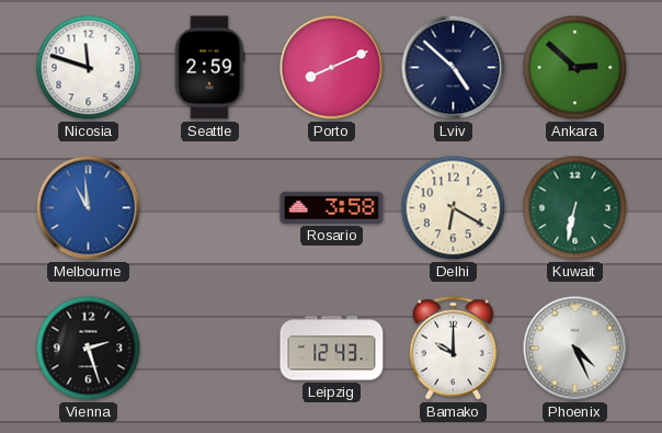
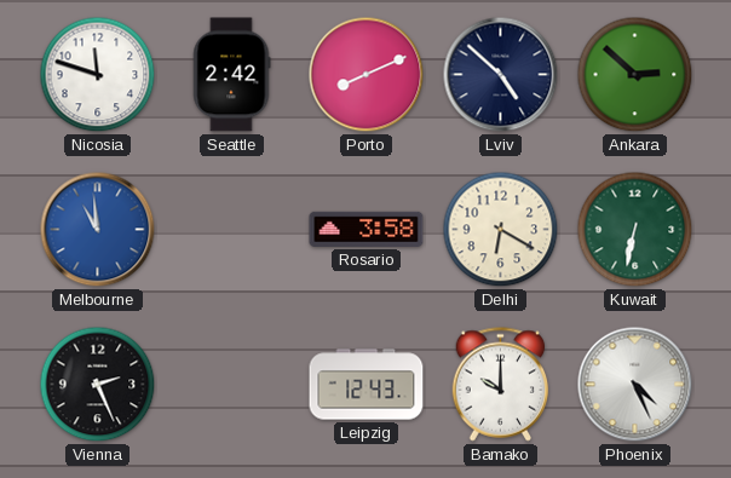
Seattle: 2:59 -> 2:42 (232, 75)
Vienna: 2:27 -> 2:26 (98, 385)
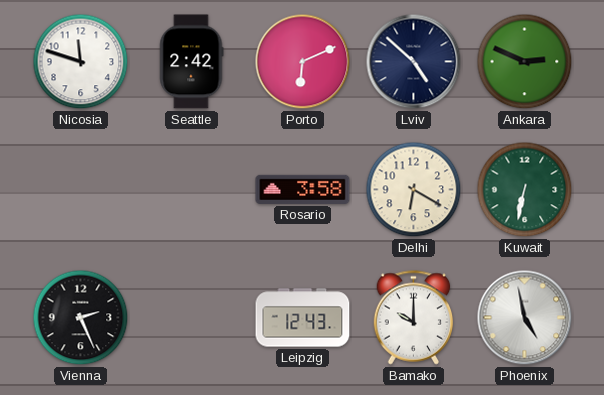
Porto: 8:11 -> 6:11 (303, 62)
Ankara: 2:52 -> 2:49 (525, 62)
Melbourne: 10:59 -> none (98, 230)
Phoenix: 4:26 -> 4:58 (525, 318)
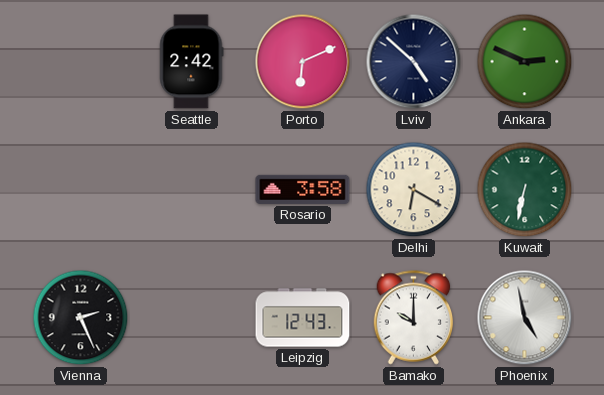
Nicosia: 11:48 -> none (81, 62)
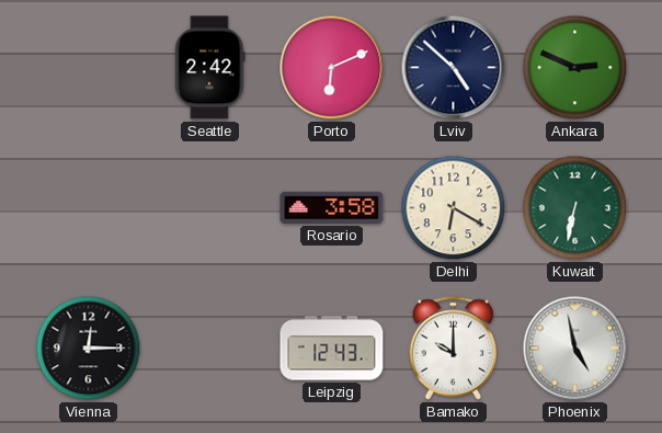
Vienna: 2:26 -> 12:15 (89, 349)
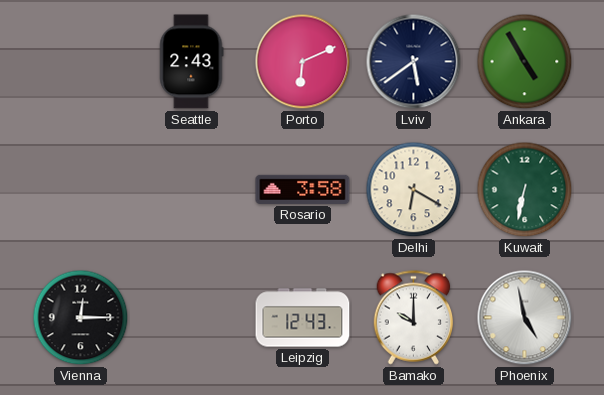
Seattle: 2:42 -> 2:43 (192, 62)
Lviv: 4:52 -> 5:39 (414, 62)
Ankara: 2:49 -> 4:55 (525, 62)
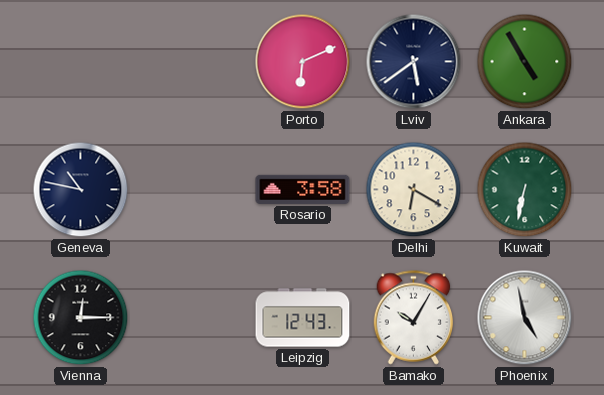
Seattle: 2:43 -> none (192, 62)
Geneva: none -> 10:47 (81, 190)
Bamako: 10:00 -> 10:05 (414, 318)
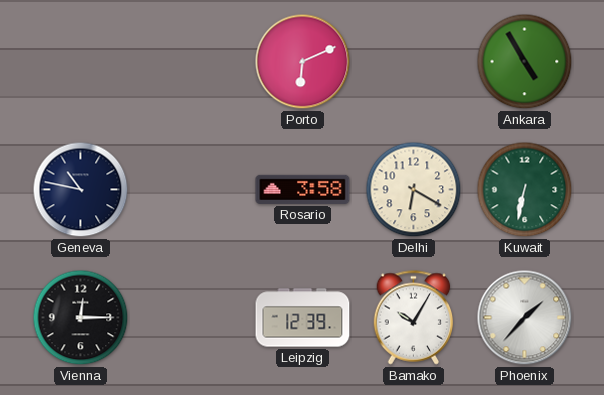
Lviv: 5:39 -> none (414, 62)
Leipzig: 12:43 -> 12:39 (303, 318)
Phoenix: 4:58 -> 1:37 (525, 318)
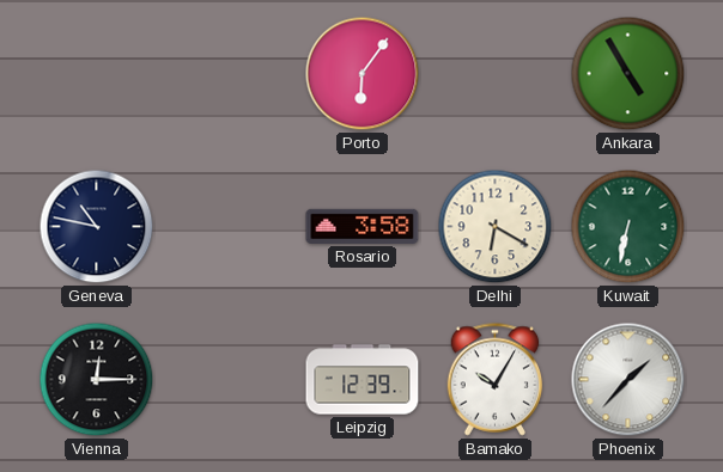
Porto: 6:11 -> 6:06 (363, 74)
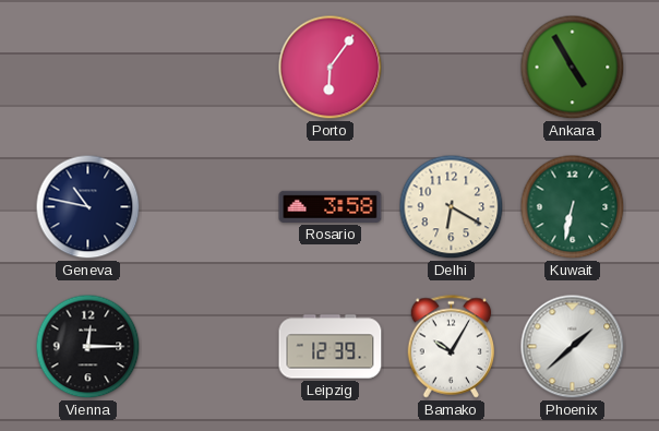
Phoenix: 1:37 -> 1:38 (573, 347)
